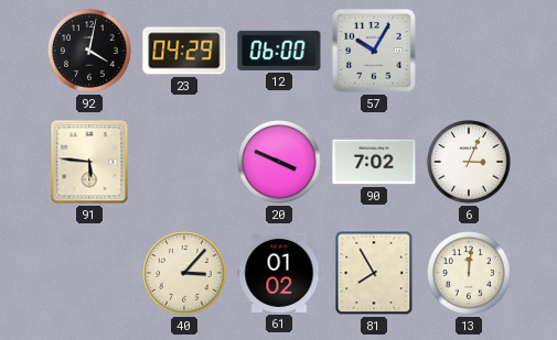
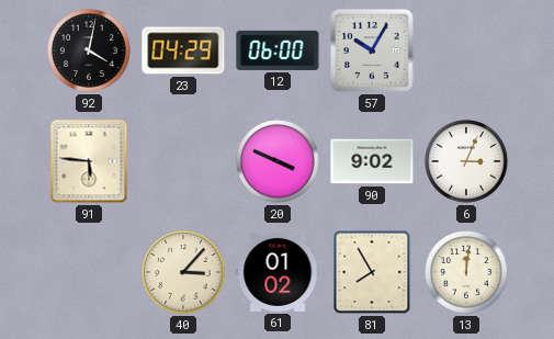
90: 7:02 -> 9:02 (372, 161)
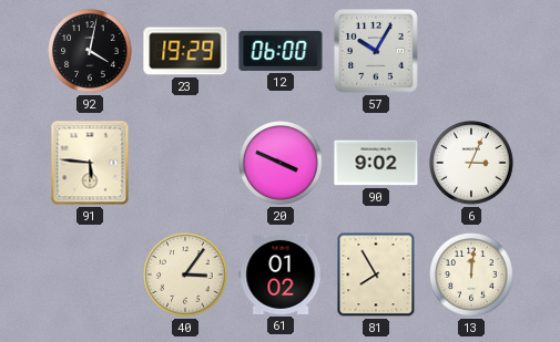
23: 04:29 -> 19:29 (185, 51)
40: 3:07 -> 3:06 (185, 274)
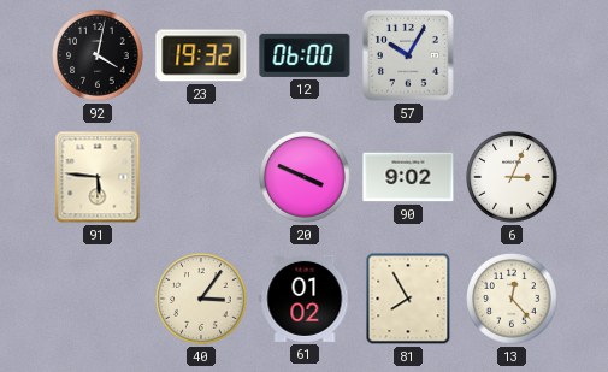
23: 19:29 -> 19:32 (201, 55)
13: 12:01 -> 12:23 (512, 299)
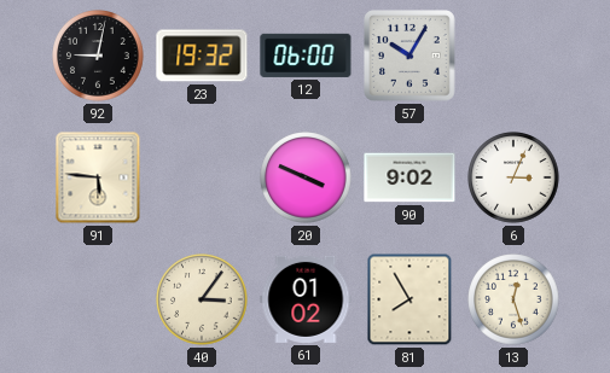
92: 4:02 -> 9:02 (98, 56)
13: 12:23 -> 12:27 (513, 299)
